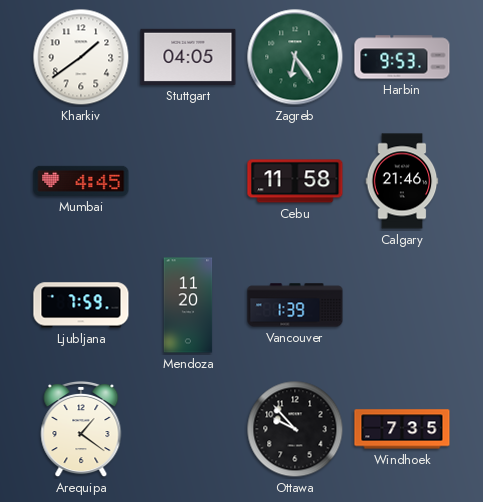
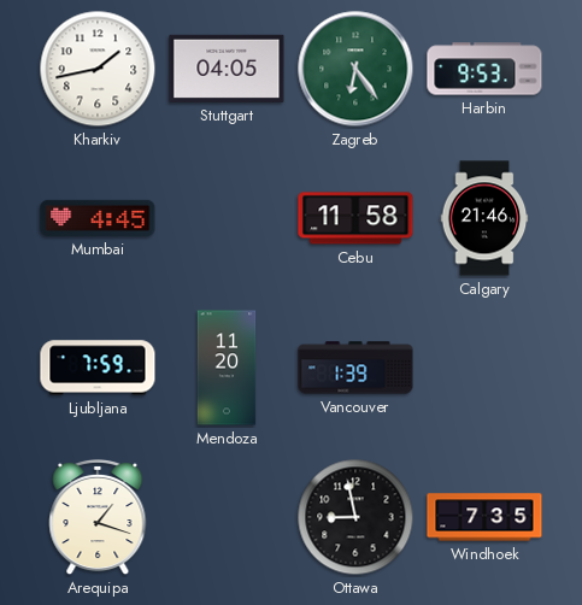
Kharkiv: 1:39 -> 1:43 (98, 69)
Arequipa: 1:21 -> 1:18 (98, 517)
Ottawa: 9:53 -> 8:58 (355, 517)
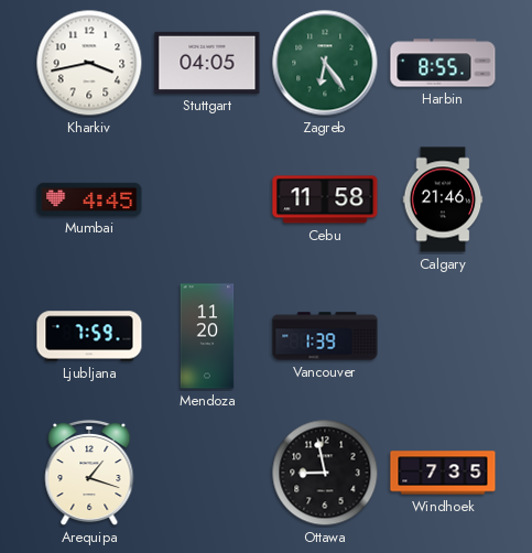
Kharkiv: 1:43 -> 3:43 (89, 63)
Harbin: 9:53 -> 8:55 (443, 63)
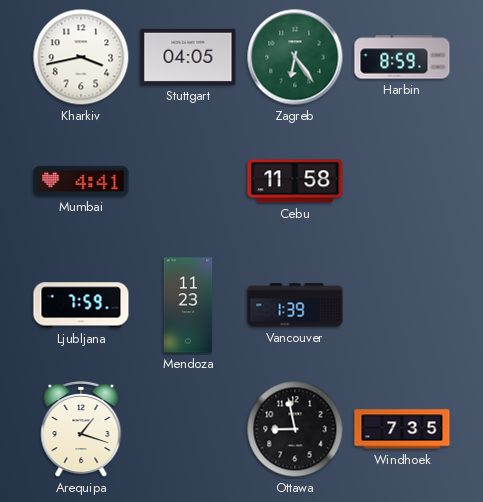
Harbin: 8:55 -> 8:59 (402, 57)
Mumbai: 4:45 -> 4:41 (81, 181)
Calgary: 21:46 -> none (443, 199)
Mendoza: 11:20 -> 11:23 (188, 305)
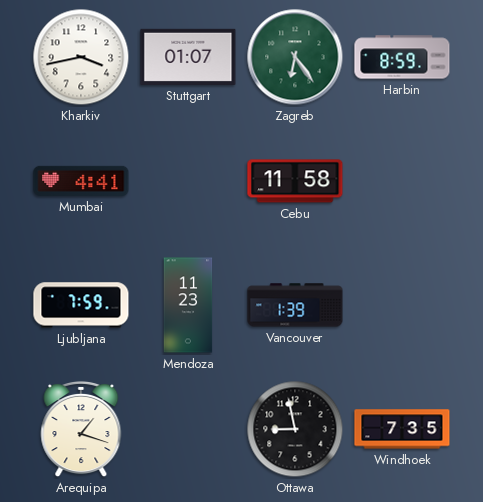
Stuttgart: 04:05 -> 01:07 (188, 57)
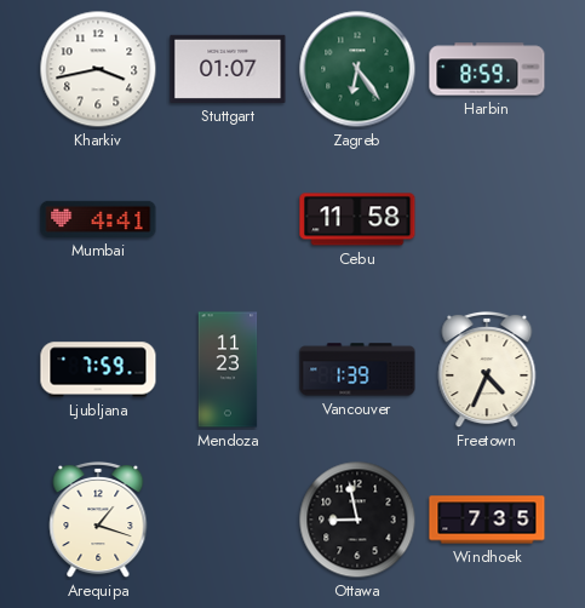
Freetown: none -> 4:34 (487, 369)
